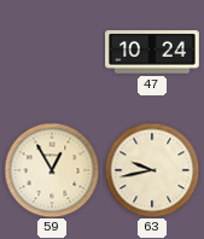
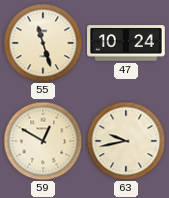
55: none -> 11:27 (43, 43)
59: 12:55 -> 12:50 (43, 141)
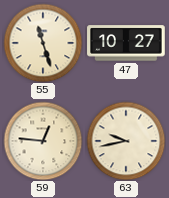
47: 10:24 -> 10:27 (126, 43)
59: 12:50 -> 12:46 (43, 141)
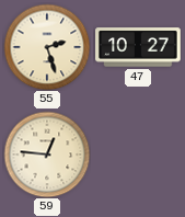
55: 11:27 -> 2:27 (47, 47)
63: 9:43 -> none (126, 141)
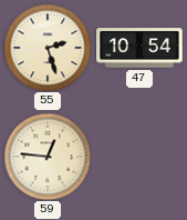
47: 10:27 -> 10:54 (139, 48)
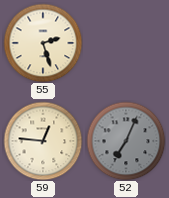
47: 10:54 -> none (139, 48)
52: none -> 7:04 (126, 141)
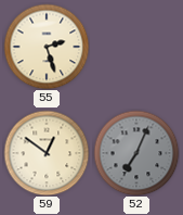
59: 12:46 -> 12:51 (47, 153)
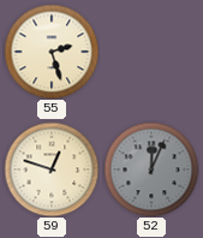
59: 12:51 -> 12:48 (52, 169)
52: 7:04 -> 12:04 (151, 169)
